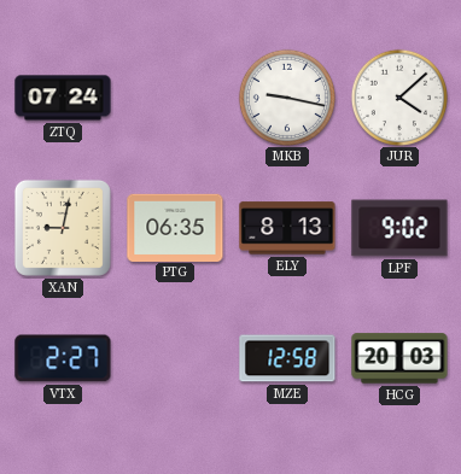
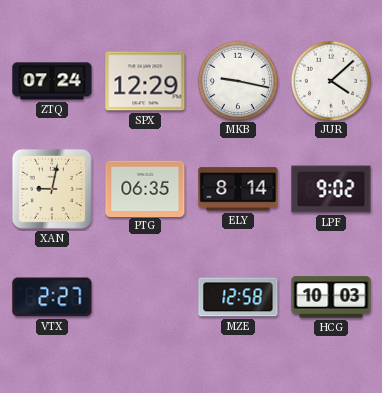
SPX: none -> 12:29 (145, 81)
ELY: 8:13 -> 8:14 (238, 189)
HCG: 20:03 -> 10:03 (331, 297)
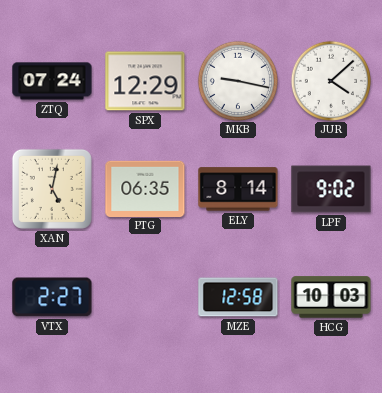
XAN: 9:02 -> 5:02 (52, 189)
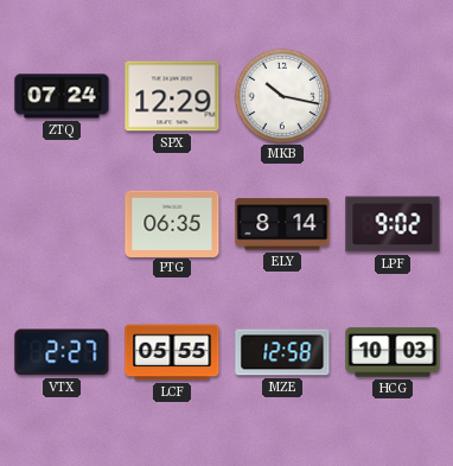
MKB: 9:17 -> 10:17 (281, 95)
JUR: 4:08 -> none (330, 80)
XAN: 5:02 -> none (52, 189)
LCF: none -> 05:55 (172, 352)
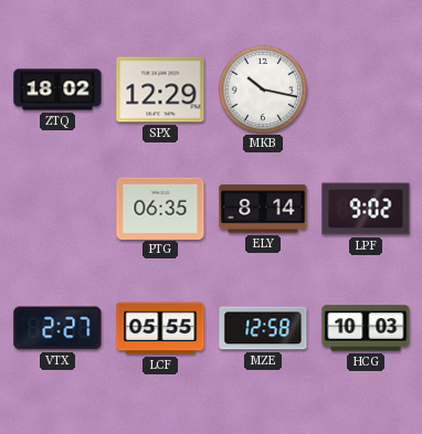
ZTQ: 07:24 -> 18:02 (57, 89)
